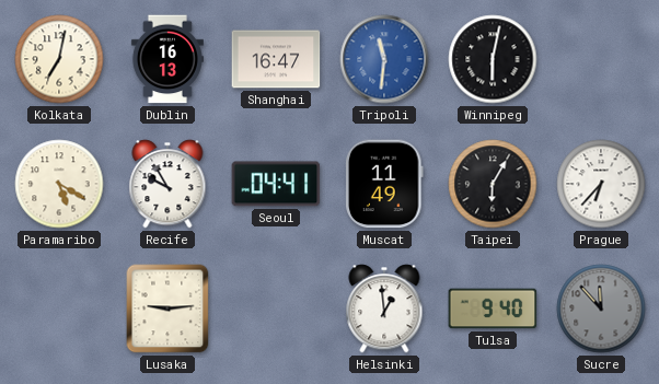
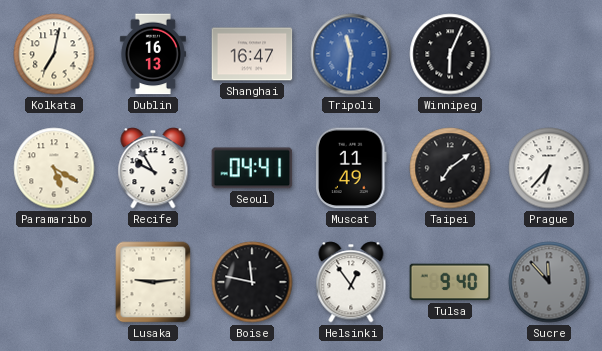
Winnipeg: 6:02 -> 6:04 (450, 54)
Taipei: 6:05 -> 7:09 (450, 168)
Boise: none -> 11:47 (252, 282)
Helsinki: 12:59 -> 12:54 (351, 282)
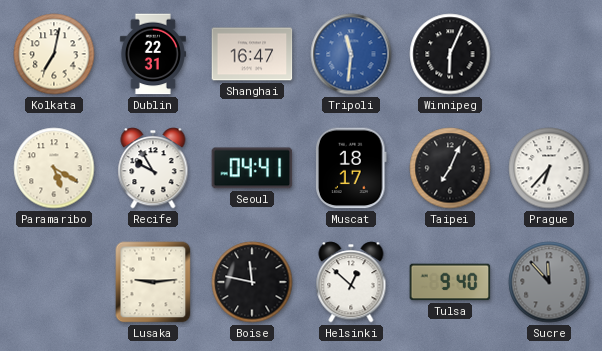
Dublin: 16:13 -> 22:31 (153, 54)
Muscat: 11:49 -> 18:17 (351, 168)
Taipei: 7:09 -> 7:04 (450, 168)
Helsinki: 12:54 -> 12:52 (351, 282)
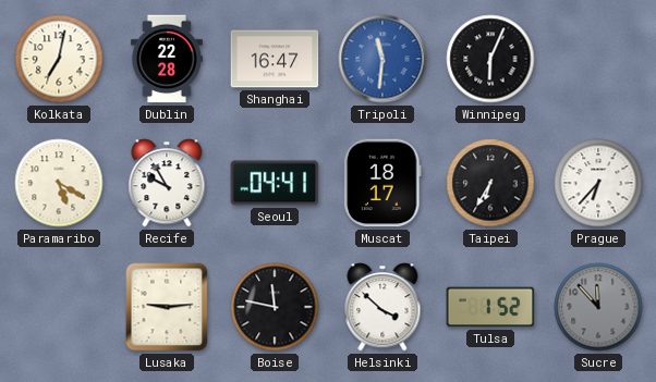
Dublin: 22:31 -> 22:28 (167, 59)
Taipei: 7:04 -> 6:35 (490, 183)
Helsinki: 12:52 -> 3:52 (382, 307)
Tulsa: 9:40 -> 1:52 (490, 307)
